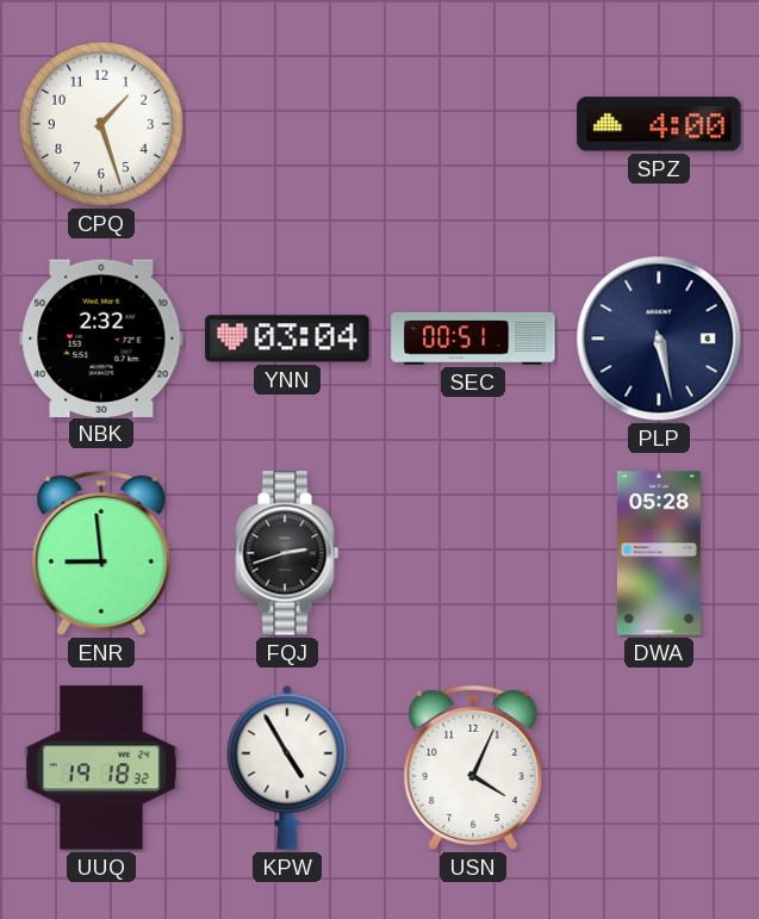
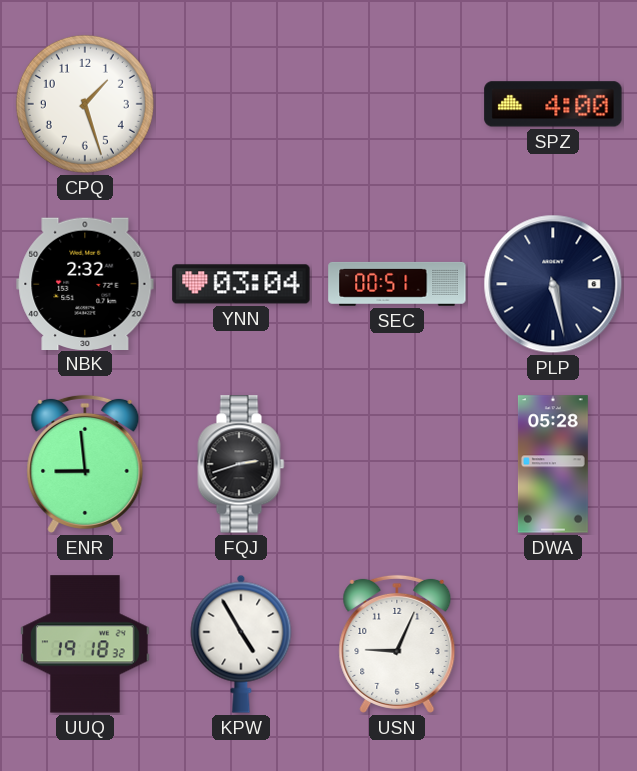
USN: 4:04 -> 9:04 (397, 644)
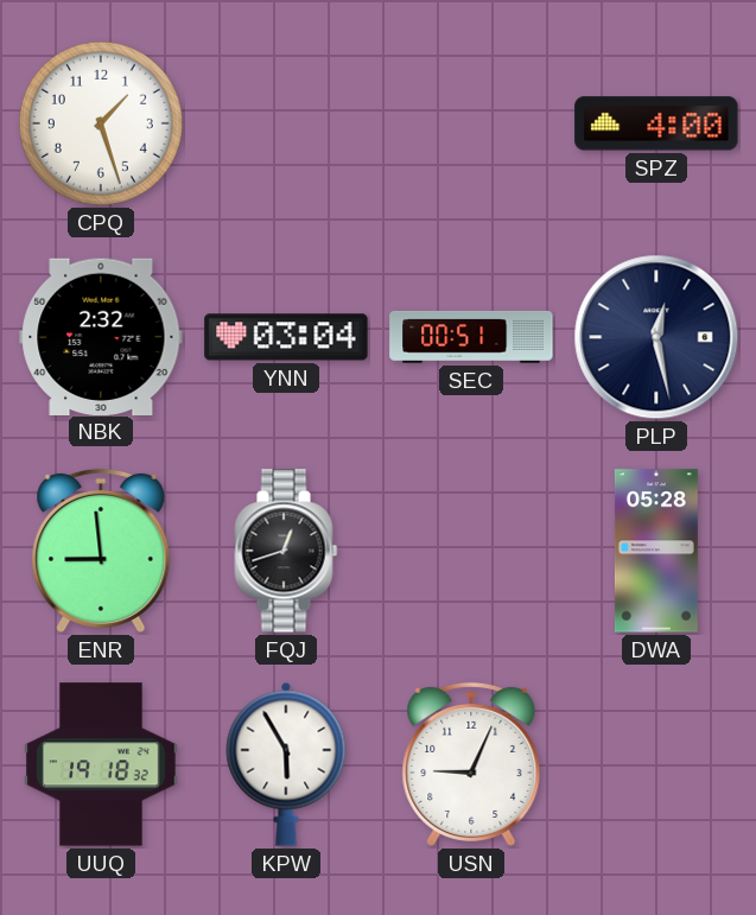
PLP: 5:28 -> 12:28 (656, 337)
FQJ: 2:42 -> 12:42 (286, 551)
KPW: 4:55 -> 5:55 (286, 764)
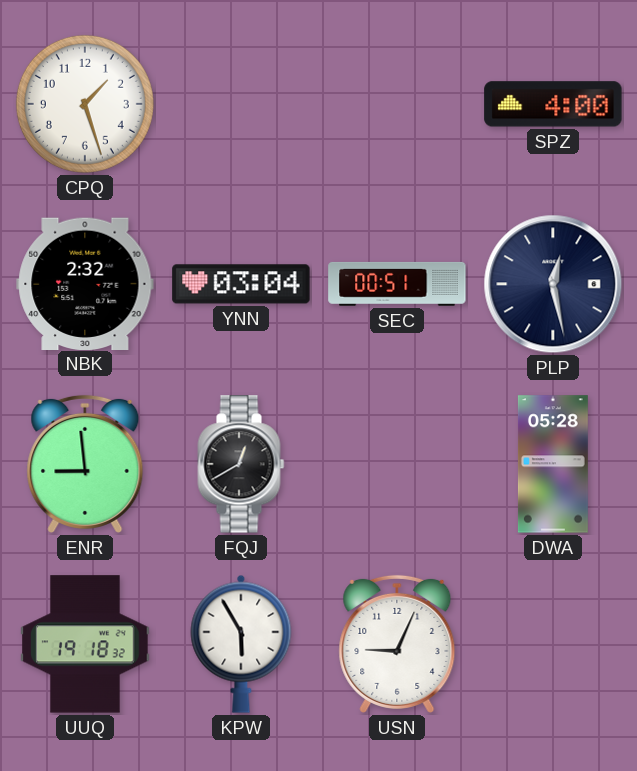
FQJ: 12:42 -> 12:40 (241, 464)
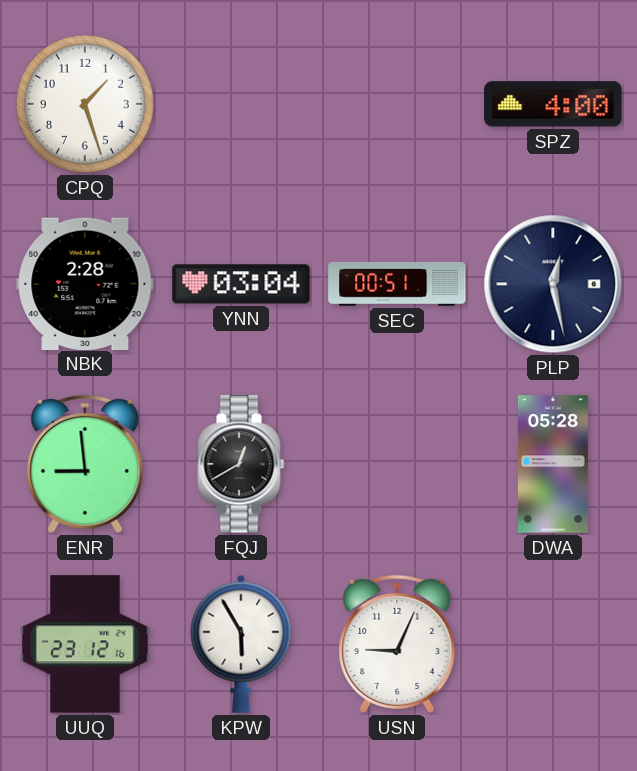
NBK: 2:32 -> 2:28 (85, 283)
UUQ: 19:18 -> 23:12 (85, 644)
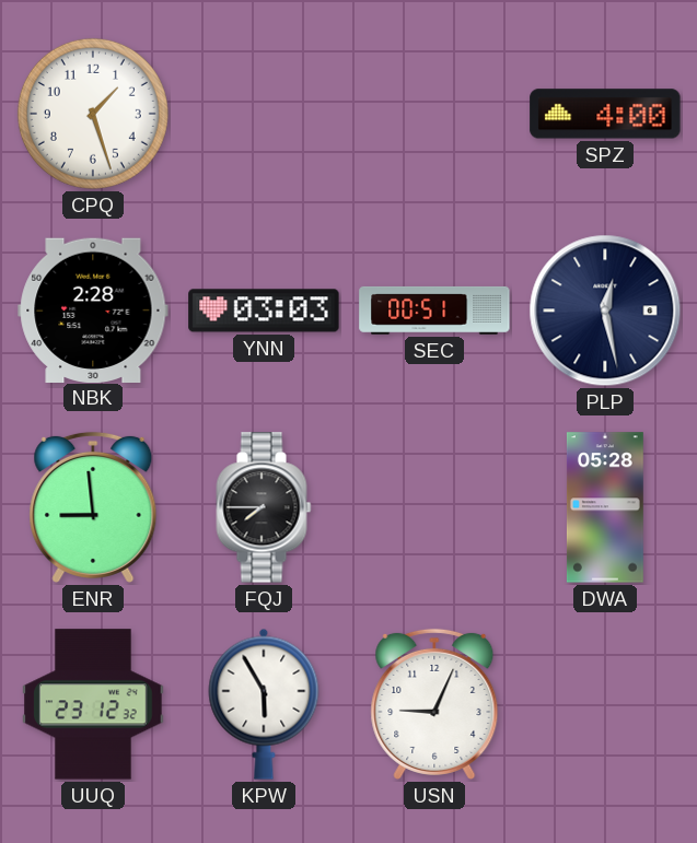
YNN: 03:04 -> 03:03 (264, 311)
FQJ: 12:40 -> 7:45 (264, 507)
UUQ: 23:12:16 -> 23:12:32 (93, 704)
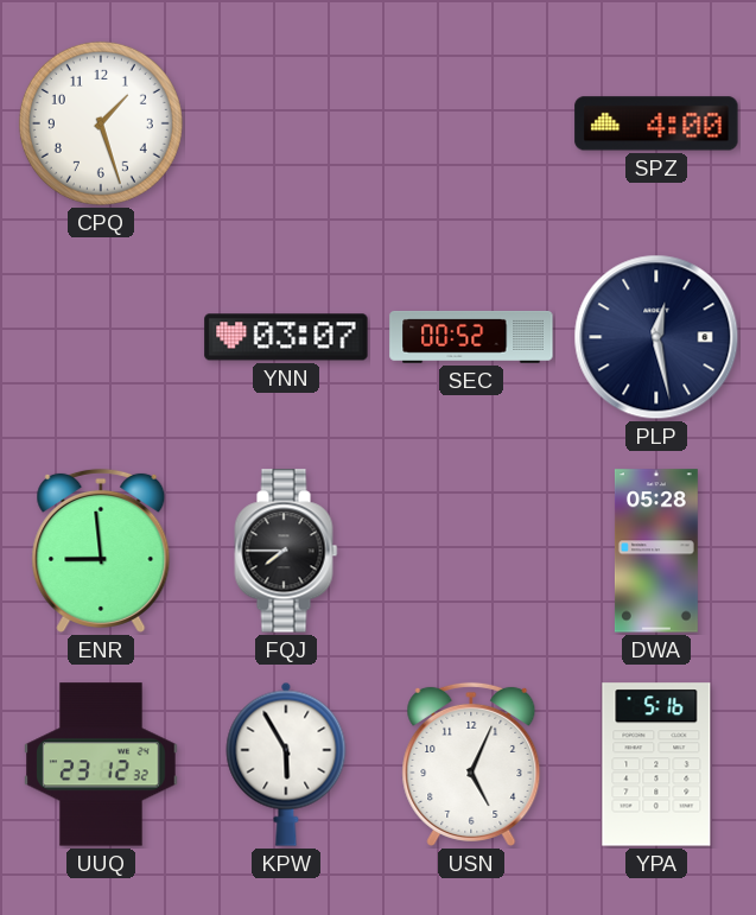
NBK: 2:28 -> none (93, 309)
YNN: 03:03 -> 03:07 (286, 337)
SEC: 00:51 -> 00:52 (471, 337)
USN: 9:04 -> 5:04 (471, 764)
YPA: none -> 5:16 (656, 764)
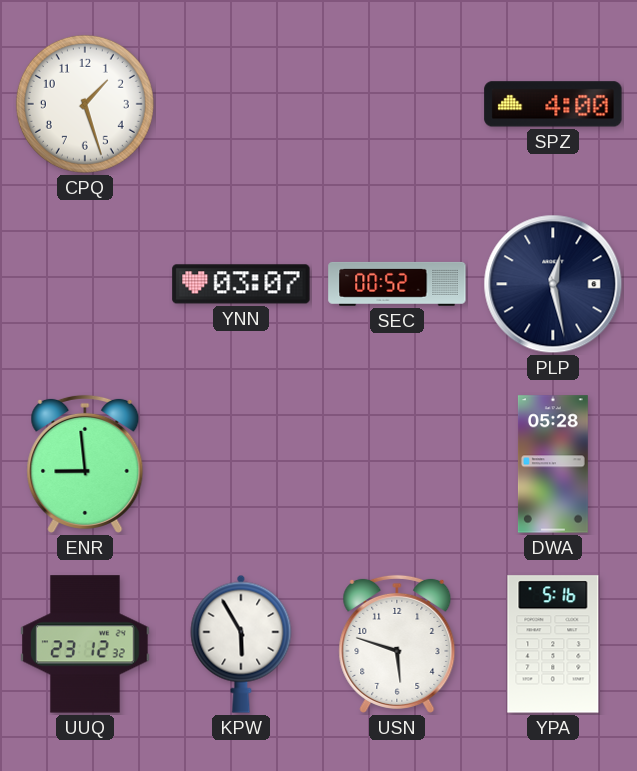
FQJ: 7:45 -> none (286, 551)
USN: 5:04 -> 5:48 (397, 644)
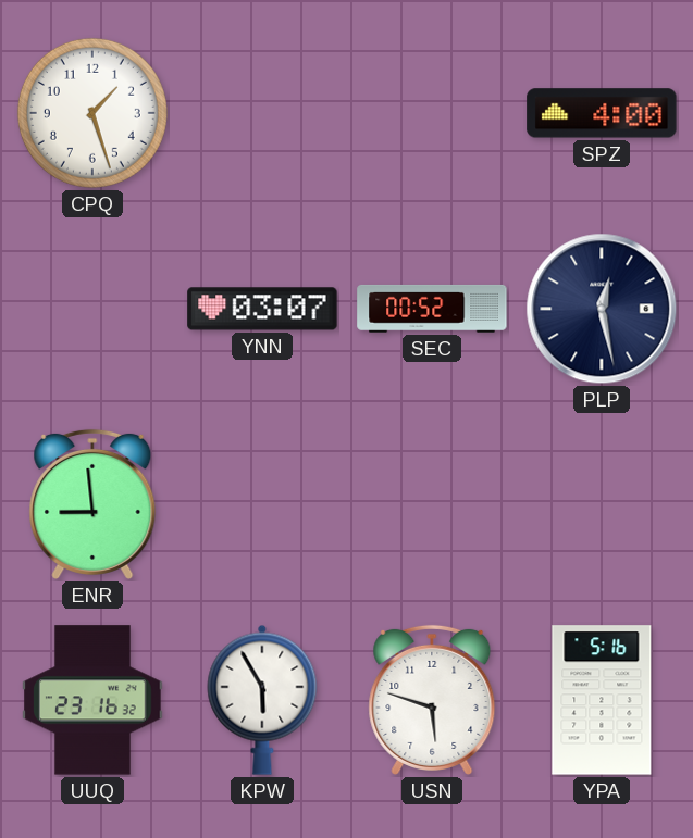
DWA: 05:28 -> none (553, 464)
UUQ: 23:12 -> 23:16 (92, 700)
